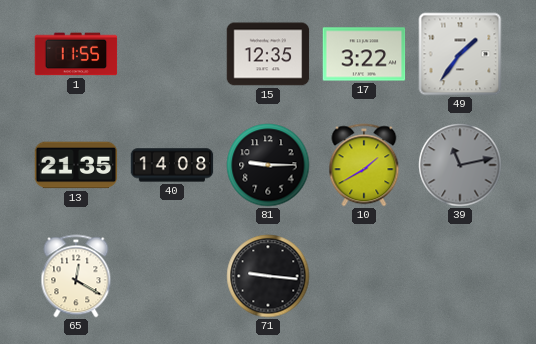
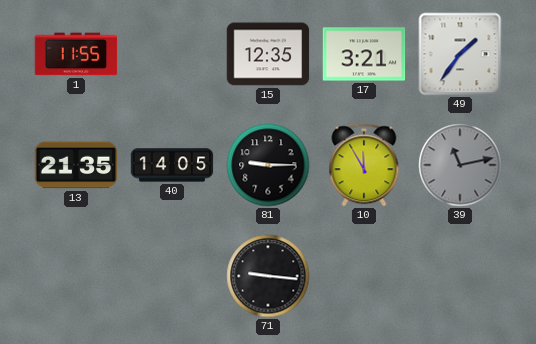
17: 3:22 -> 3:21 (364, 54)
40: 14:08 -> 14:05 (172, 165)
10: 1:40 -> 11:55 (364, 165)
65: 12:20 -> none (76, 276)
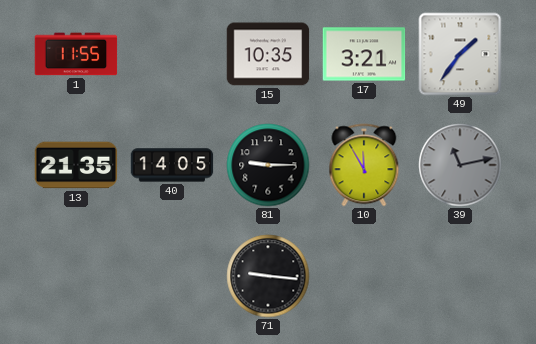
15: 12:35 -> 10:35 (268, 54)
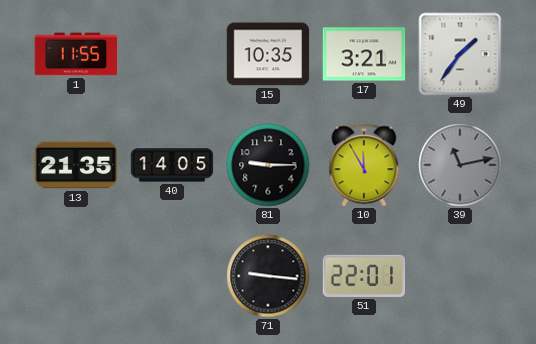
51: none -> 22:01 (364, 276)
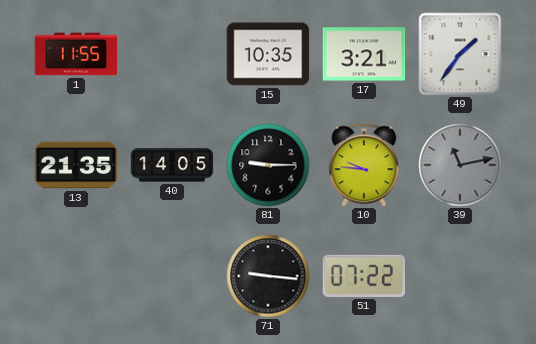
10: 11:55 -> 9:46 (364, 165)
51: 22:01 -> 07:22 (364, 276)
